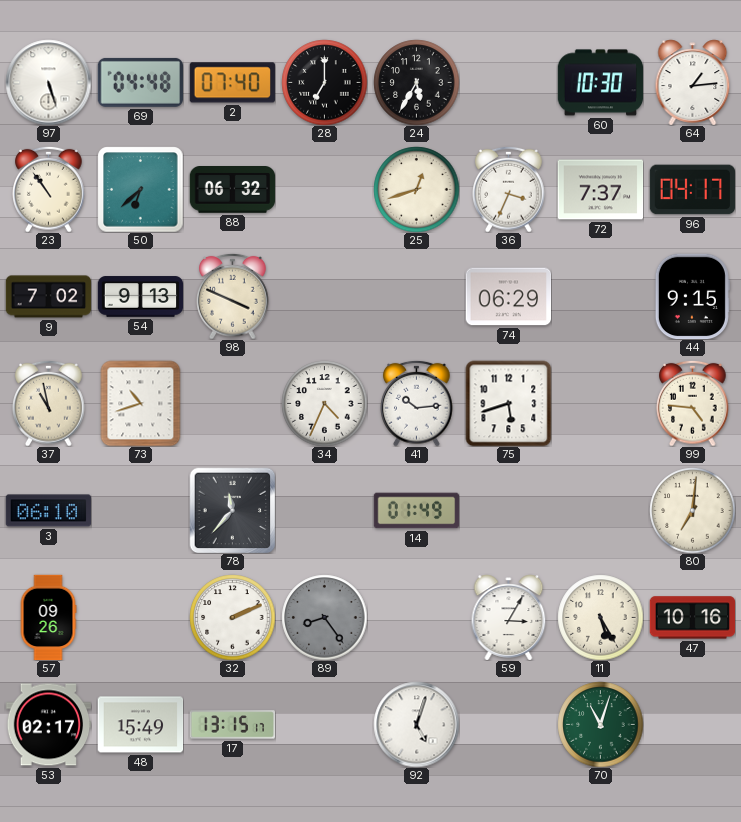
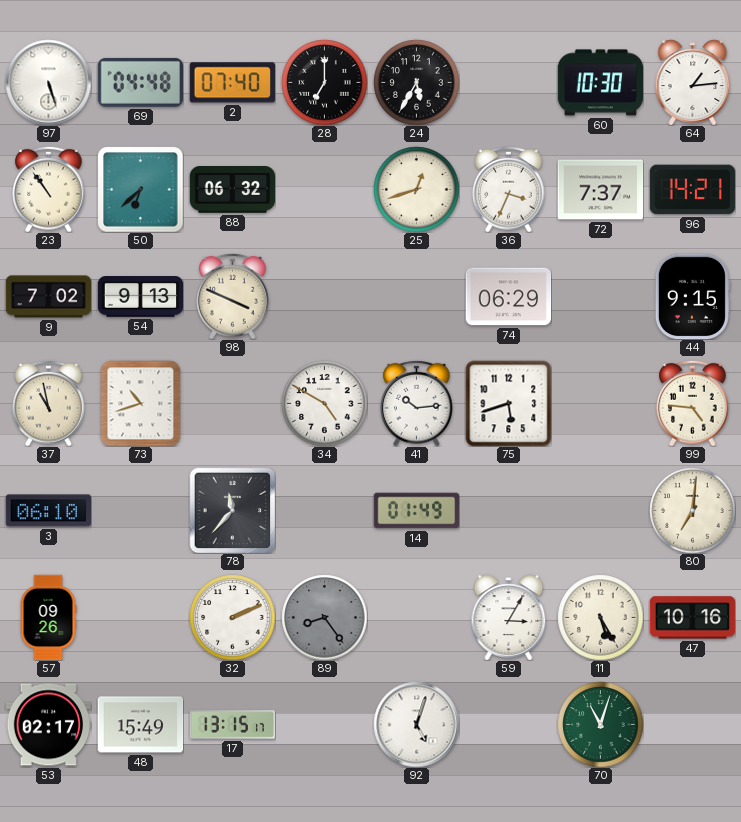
96: 04:17 -> 14:21 (692, 190)
34: 4:34 -> 4:50 (324, 403)
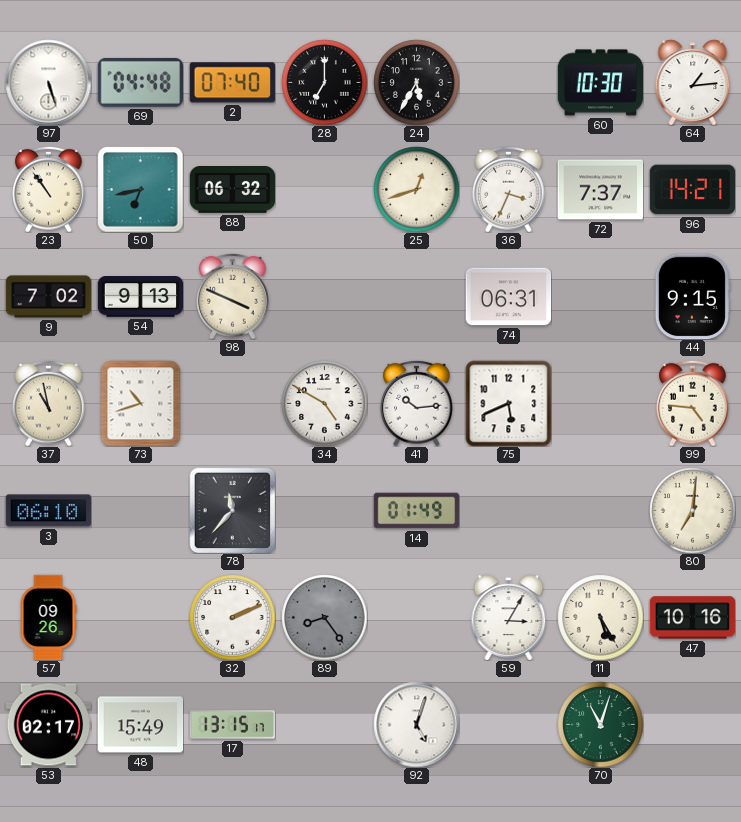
50: 6:38 -> 6:43 (140, 189)
74: 06:29 -> 06:31 (508, 297)
75: 5:42 -> 5:41 (508, 403)
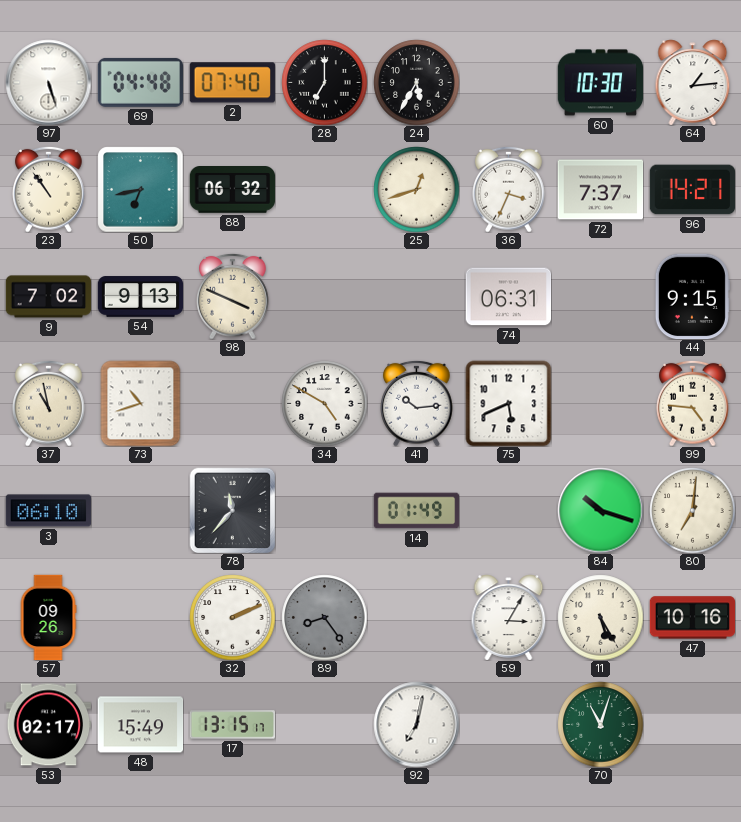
84: none -> 10:18 (600, 510)
92: 5:03 -> 7:02 (416, 724)
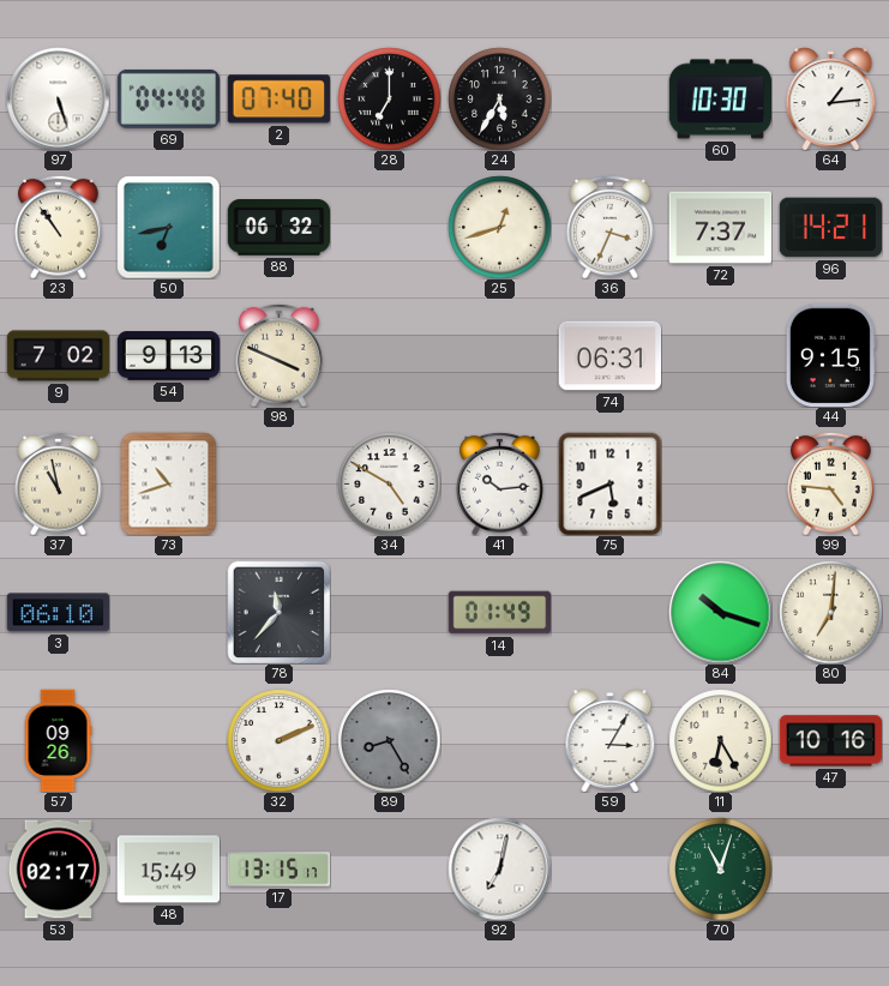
89: 8:24 -> 8:25 (389, 740)
11: 5:25 -> 6:25 (720, 740)
